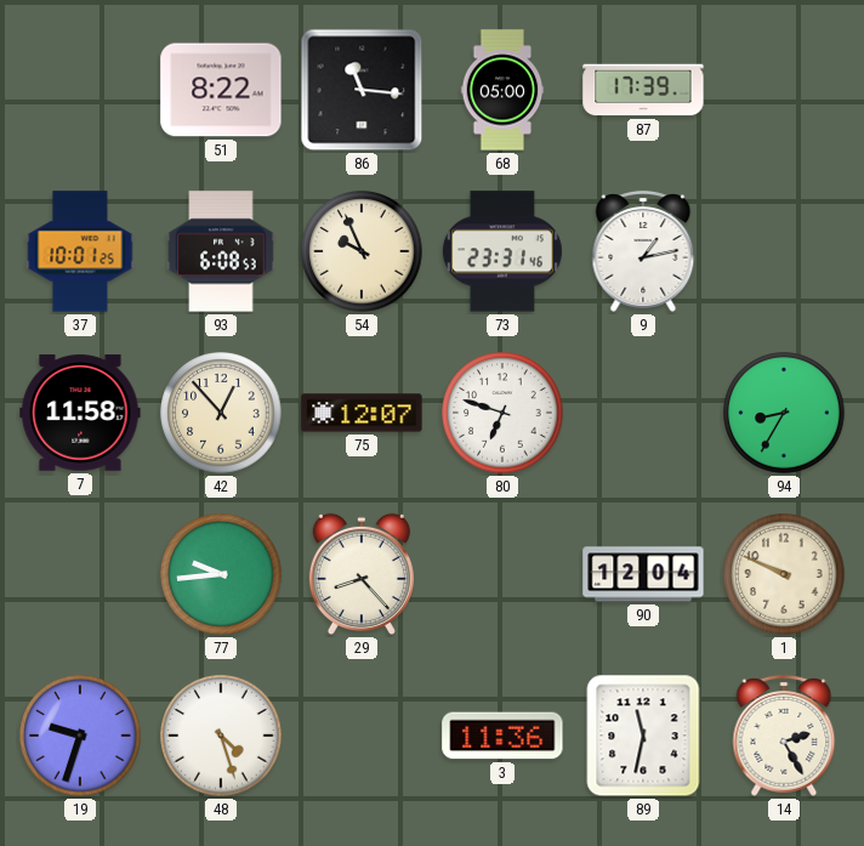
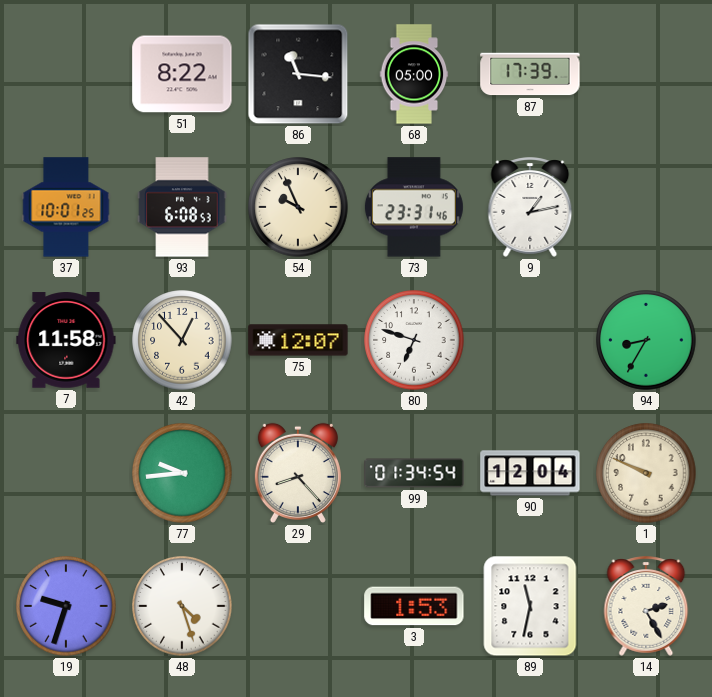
99: none -> 01:34 (414, 473)
3: 11:36 -> 1:53 (414, 606)
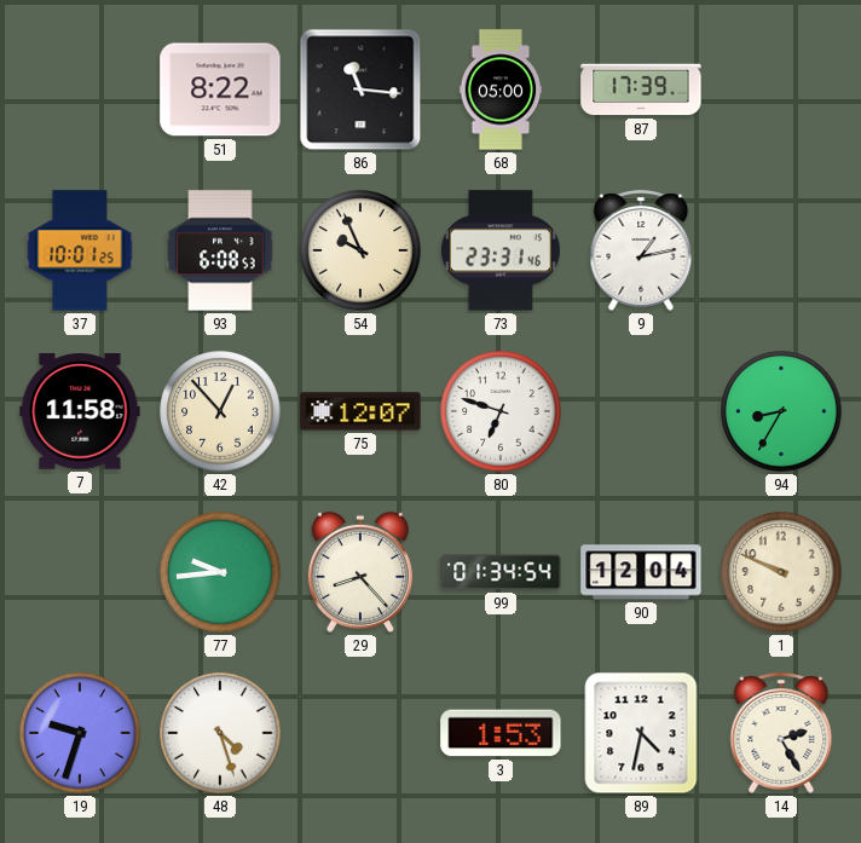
89: 11:32 -> 4:32 (641, 733)
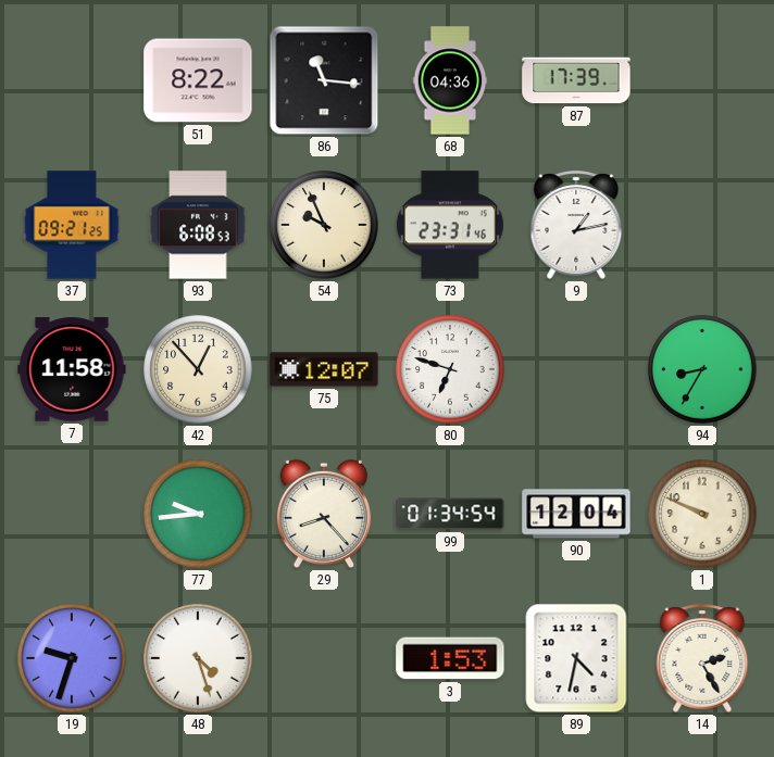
68: 05:00 -> 04:36 (450, 80)
37: 10:01 -> 09:21 (72, 225)
